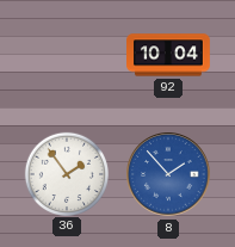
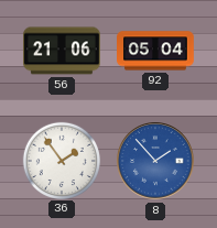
56: none -> 21:06 (63, 51)
92: 10:04 -> 05:04 (156, 51)
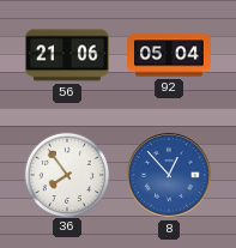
36: 1:54 -> 7:54 (66, 174)
8: 1:53 -> 12:53 (169, 175)
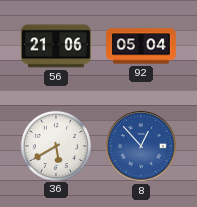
36: 7:54 -> 5:40 (55, 145)
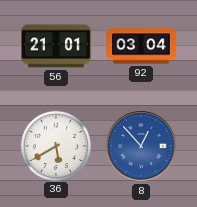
56: 21:06 -> 21:01 (57, 46)
92: 05:04 -> 03:04 (142, 46)
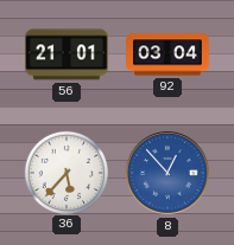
36: 5:40 -> 5:37 (65, 172)
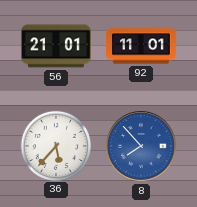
92: 03:04 -> 11:01 (142, 46)
8: 12:53 -> 7:53 (141, 146)
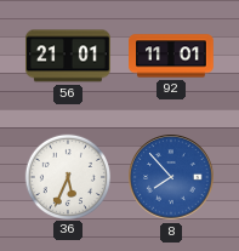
36: 5:37 -> 5:34 (67, 176)
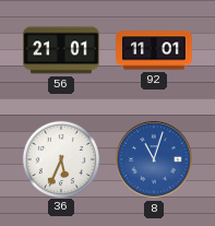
8: 7:53 -> 11:03 (154, 159)
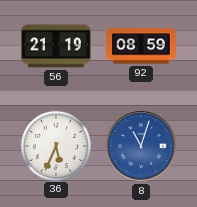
56: 21:01 -> 21:19 (57, 46)
92: 11:01 -> 08:59 (142, 46)
